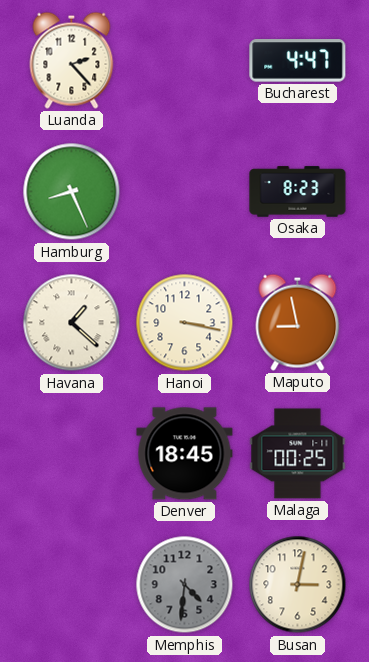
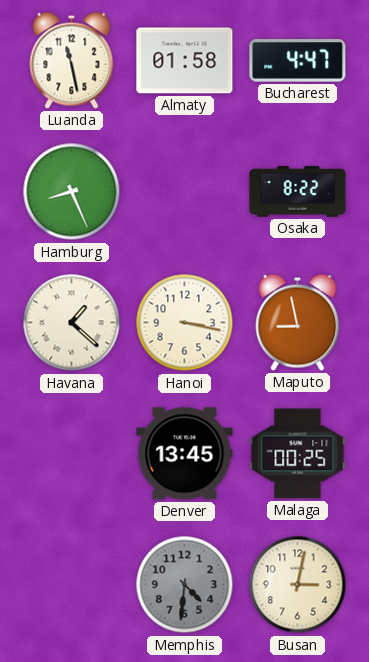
Luanda: 2:23 -> 11:28 (72, 60)
Almaty: none -> 01:58 (185, 61)
Osaka: 8:23 -> 8:22 (298, 192)
Denver: 18:45 -> 13:45 (185, 454)
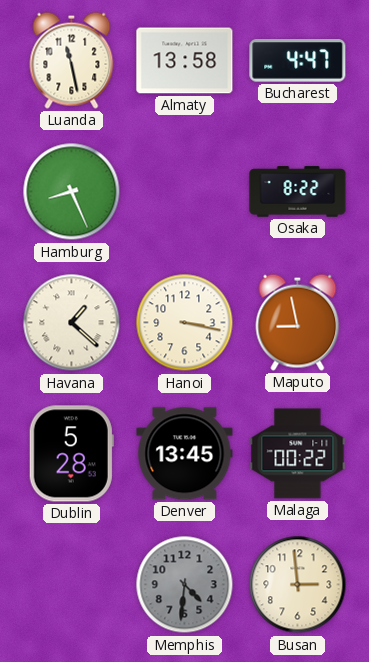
Almaty: 01:58 -> 13:58 (185, 61)
Dublin: none -> 5:28 (71, 454)
Malaga: 00:25 -> 00:22 (298, 454)
Busan: 3:02 -> 2:59 (298, 585)
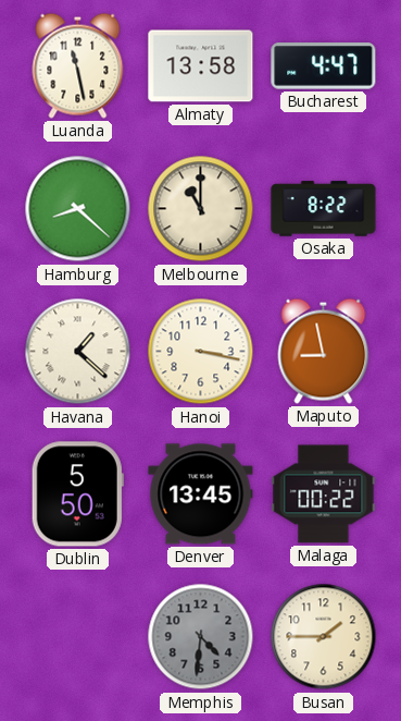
Hamburg: 8:26 -> 8:22 (78, 209)
Melbourne: none -> 11:00 (201, 209)
Dublin: 5:28 -> 5:50 (77, 494)
Busan: 2:59 -> 1:45 (324, 637)
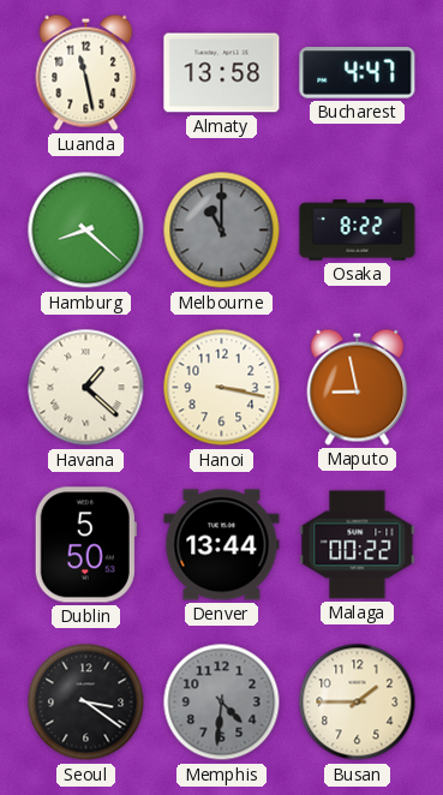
Melbourne dial: cream -> grey (222, 231)
Denver: 13:45 -> 13:44 (222, 545)
Seoul: none -> 3:21 (86, 703)
